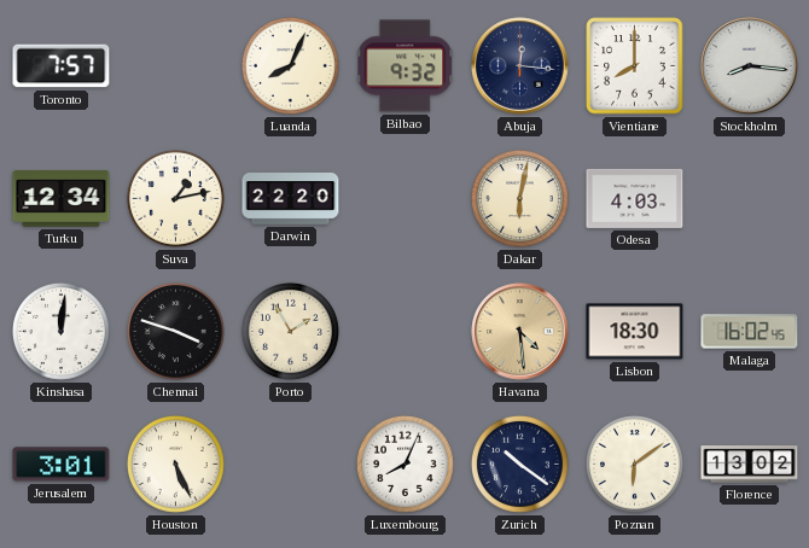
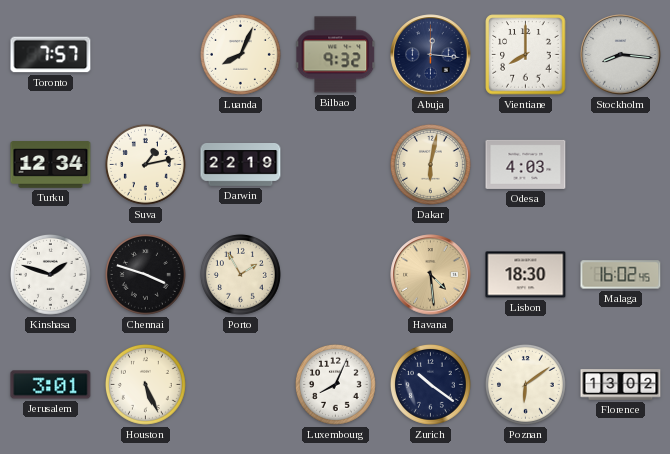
Darwin: 22:20 -> 22:19 (241, 165)
Kinshasa: 12:01 -> 1:48 (50, 274)
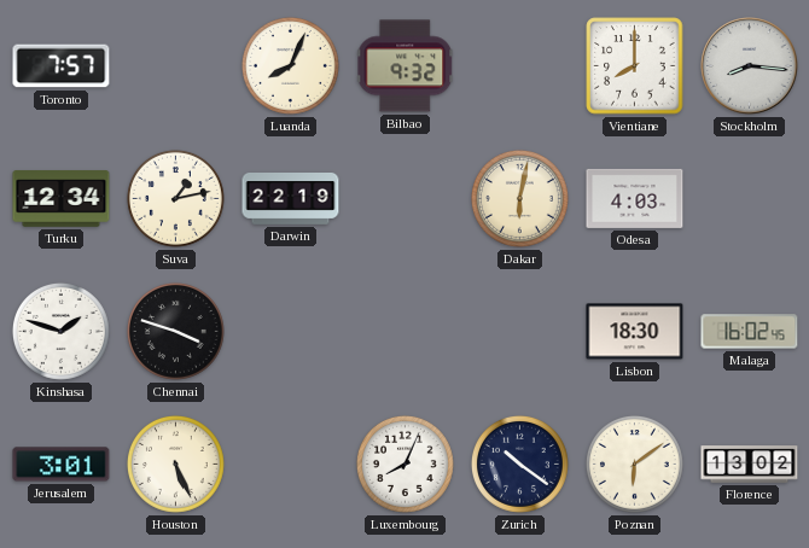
Abuja: 12:16 -> none (431, 55)
Porto: 1:55 -> none (240, 274)
Havana: 4:29 -> none (431, 275)
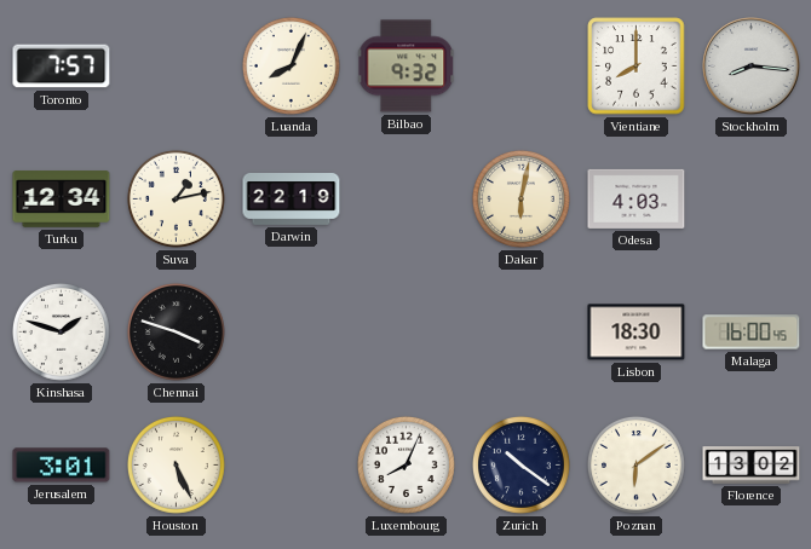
Malaga: 16:02 -> 16:00 (752, 333)
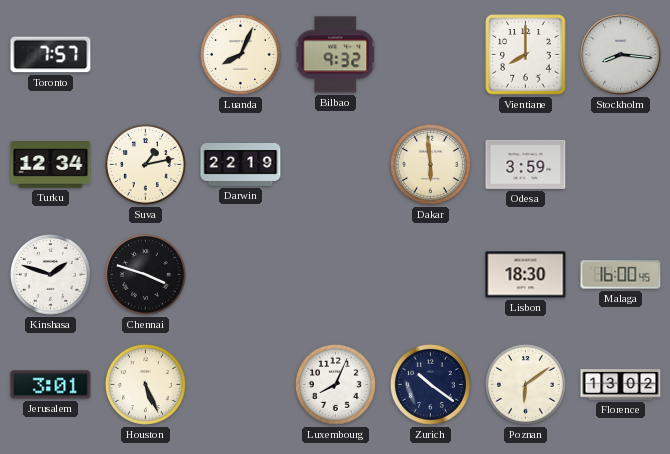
Dakar: 6:02 -> 5:59 (430, 164)
Odesa: 4:03 -> 3:59 (526, 164)
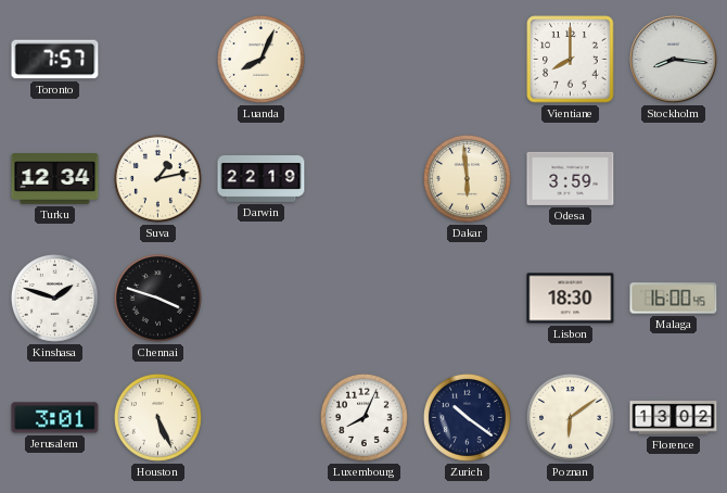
Bilbao: 9:32 -> none (336, 55)
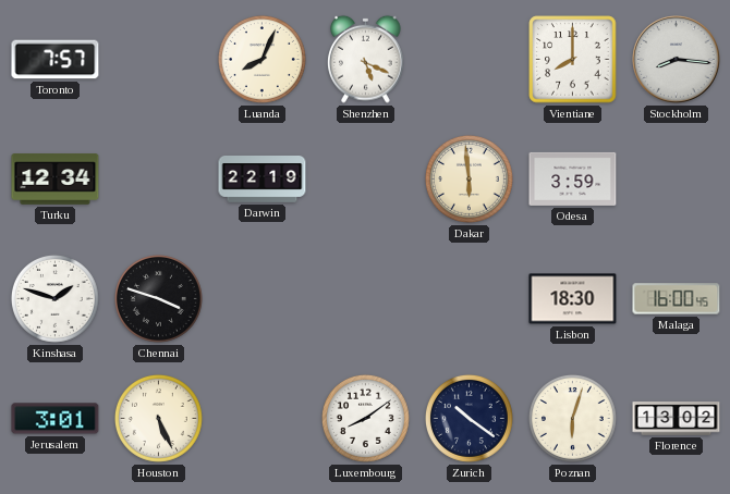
Shenzhen: none -> 5:19 (366, 59)
Suva: 1:13 -> none (157, 178)
Luxembourg: 8:04 -> 8:09 (365, 418)
Poznan: 6:09 -> 6:03 (572, 418)
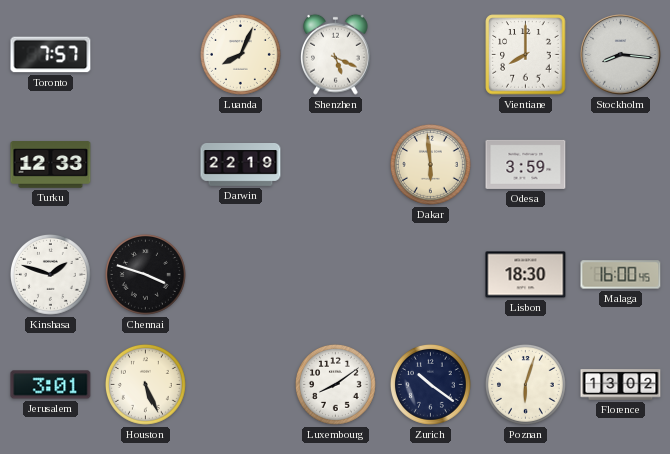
Turku: 12:34 -> 12:33 (51, 165)
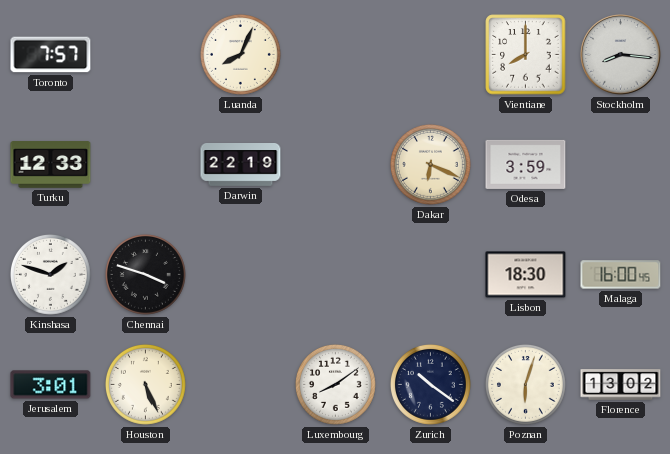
Shenzhen: 5:19 -> none (336, 54)
Dakar: 5:59 -> 6:19 (430, 164)
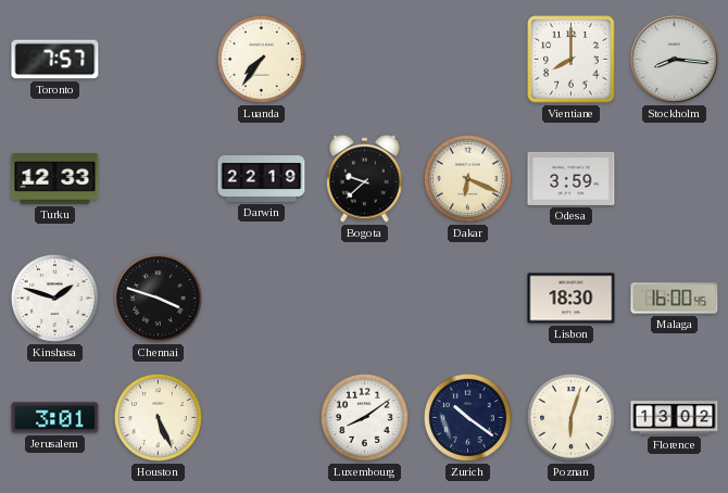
Luanda: 8:04 -> 7:36 (261, 59)
Bogota: none -> 9:38 (365, 178)
